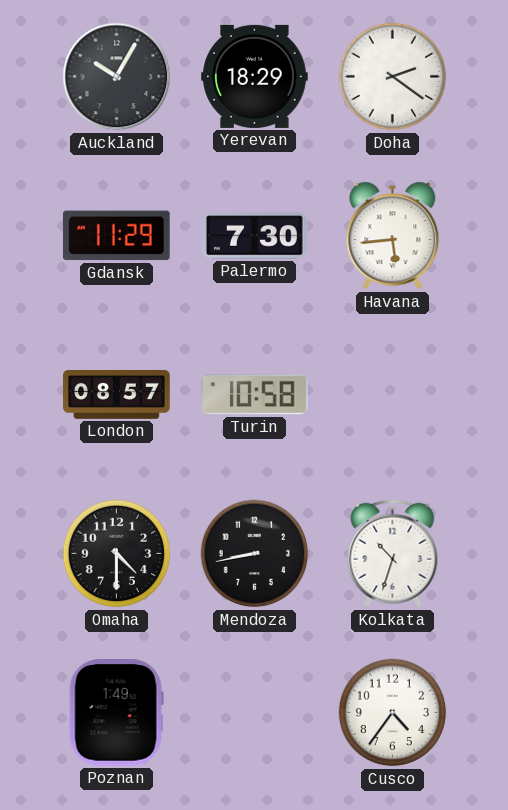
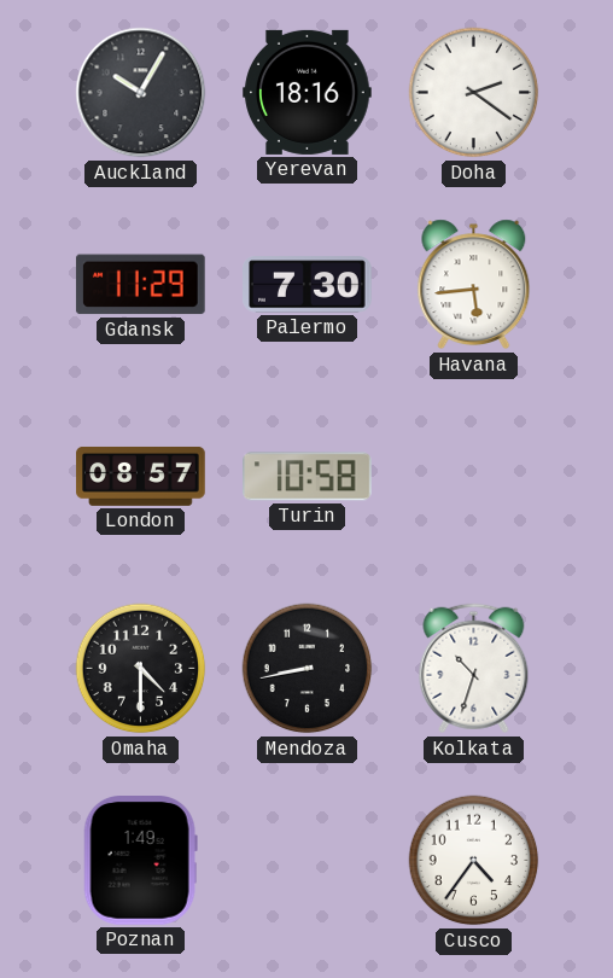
Yerevan: 18:29 -> 18:16 (308, 92)
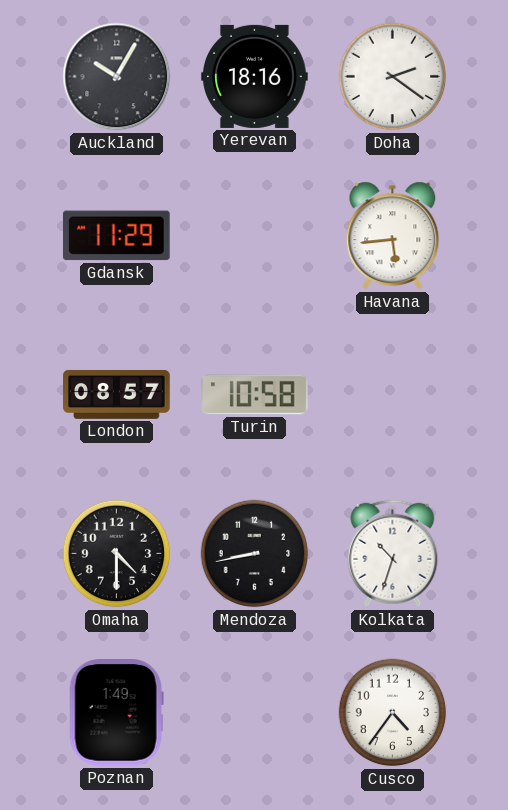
Palermo: 7:30 -> none (308, 285)
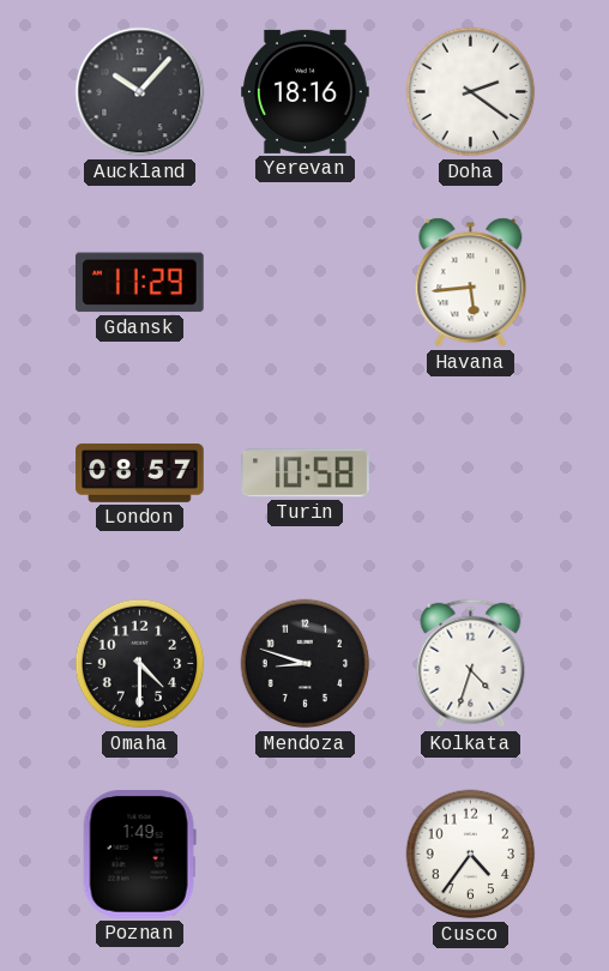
Auckland: 10:05 -> 10:07 (140, 92)
Mendoza: 8:43 -> 8:48 (306, 664)
Kolkata: 10:33 -> 4:33 (471, 664)
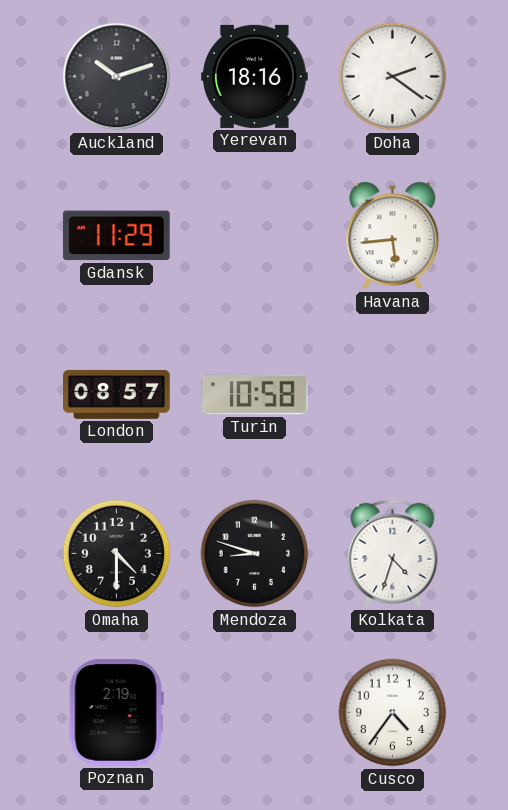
Auckland: 10:07 -> 10:12 (117, 77)
Poznan: 1:49 -> 2:19 (116, 713)
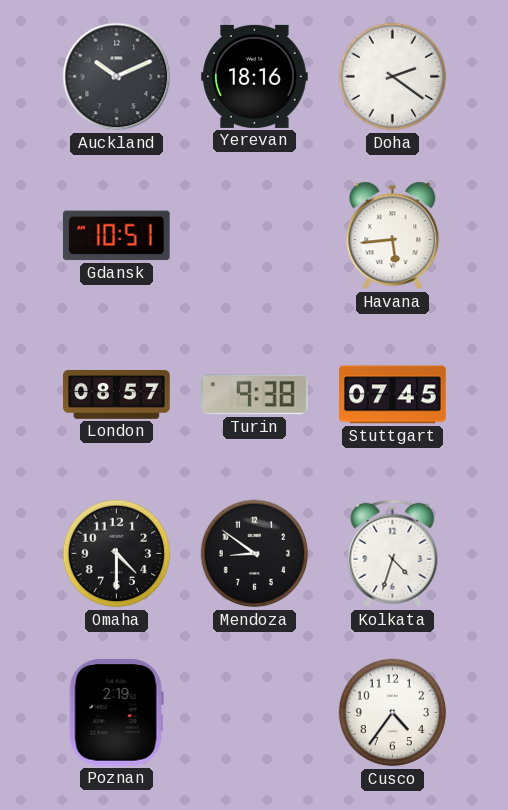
Auckland: 10:12 -> 10:11 (117, 77)
Gdansk: 11:29 -> 10:51 (116, 236)
Turin: 10:58 -> 9:38 (255, 395)
Stuttgart: none -> 07:45 (393, 395)
Mendoza: 8:48 -> 8:51 (255, 554)
